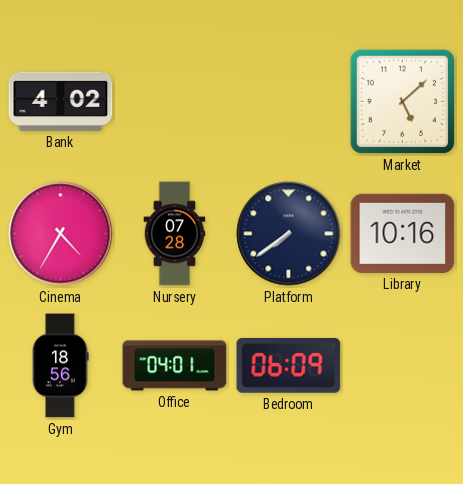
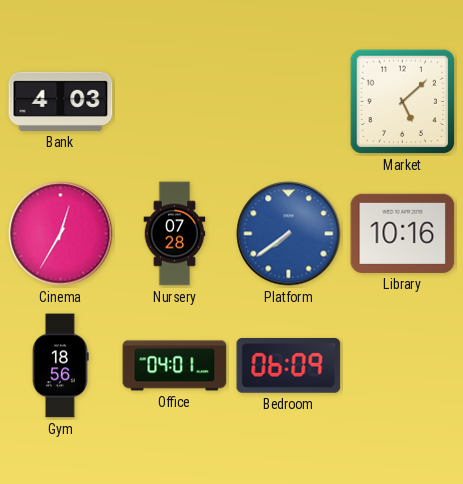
Bank: 4:02 -> 4:03 (61, 101)
Cinema: 4:35 -> 12:35 (61, 234)
Platform dial: navy -> blue (289, 234)
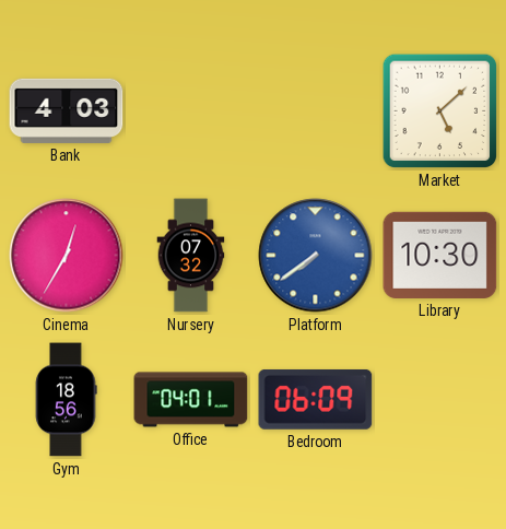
Nursery: 07:28 -> 07:32 (191, 256)
Library: 10:16 -> 10:30 (440, 255)
